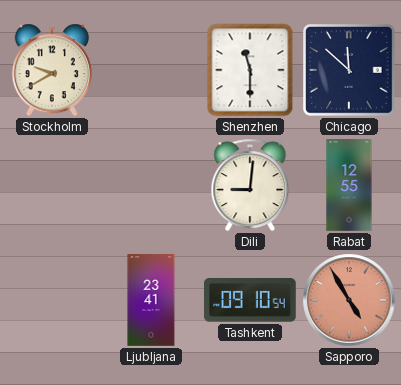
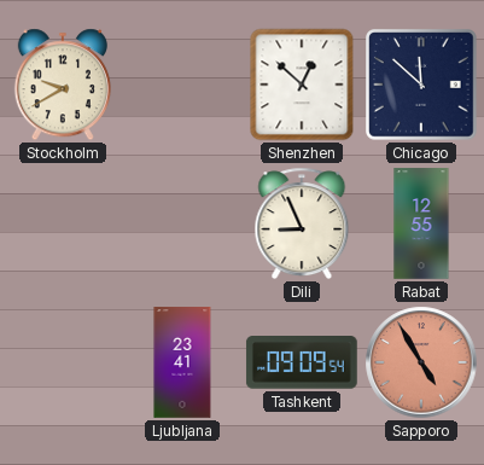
Shenzhen: 11:30 -> 12:52 (302, 85)
Dili: 9:01 -> 8:56 (302, 223)
Tashkent: 09:10 -> 09:09 (302, 364)
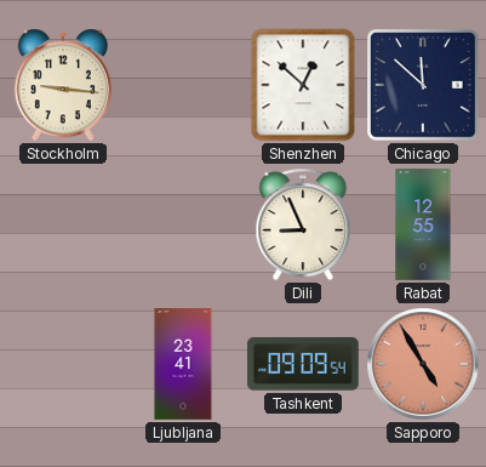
Stockholm: 9:40 -> 9:16 (63, 85)
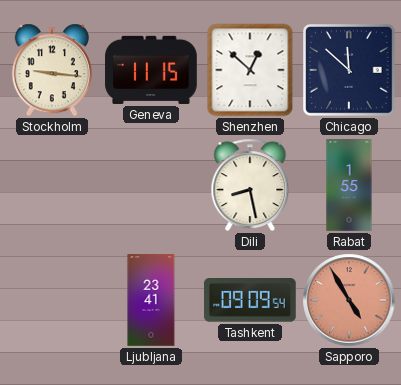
Geneva: none -> 11:15 (151, 70)
Dili: 8:56 -> 8:28 (250, 185)
Rabat: 12:55 -> 1:55 (349, 185)
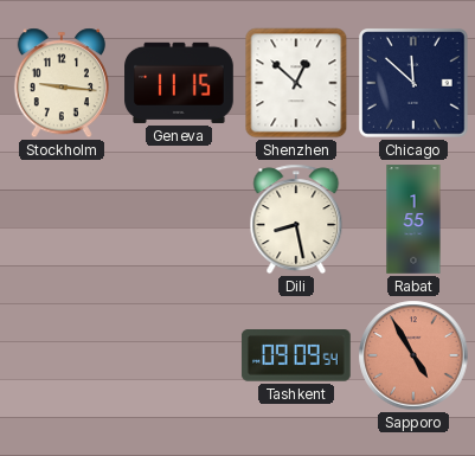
Ljubljana: 23:41 -> none (151, 300)
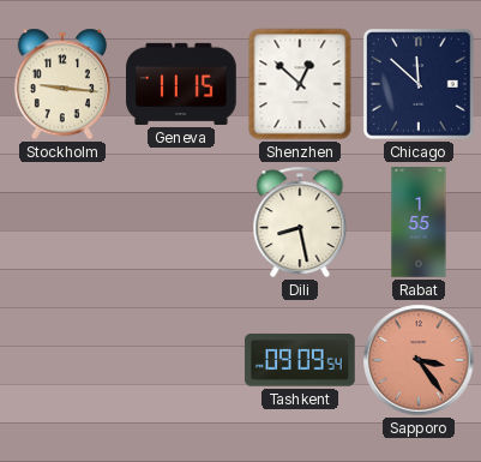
Sapporo: 4:55 -> 3:24 (419, 360)
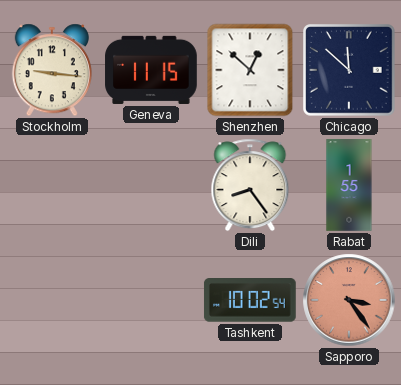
Dili: 8:28 -> 8:24 (250, 185)
Tashkent: 09:09 -> 10:02 (250, 301)
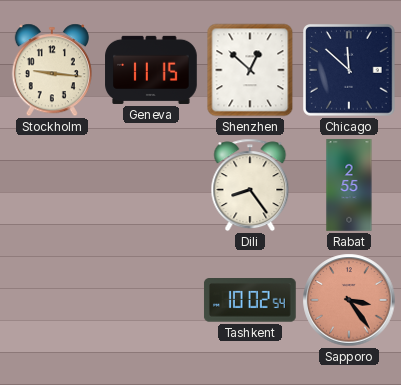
Rabat: 1:55 -> 2:55 (349, 185)
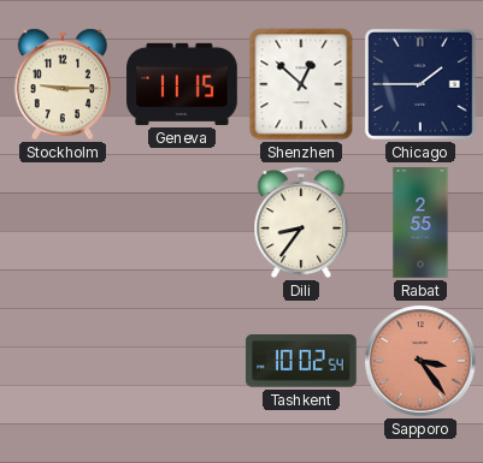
Stockholm: 9:16 -> 9:15 (63, 84)
Chicago: 11:52 -> 1:45 (422, 85)
Dili: 8:24 -> 8:36 (301, 222)
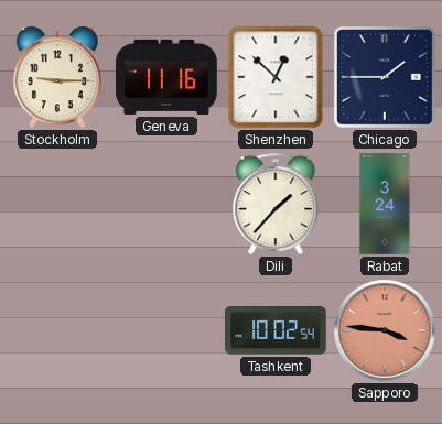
Geneva: 11:15 -> 11:16 (166, 77)
Dili: 8:36 -> 1:37 (276, 204)
Rabat: 2:55 -> 3:24 (385, 204)
Sapporo: 3:24 -> 3:46 (385, 330)
